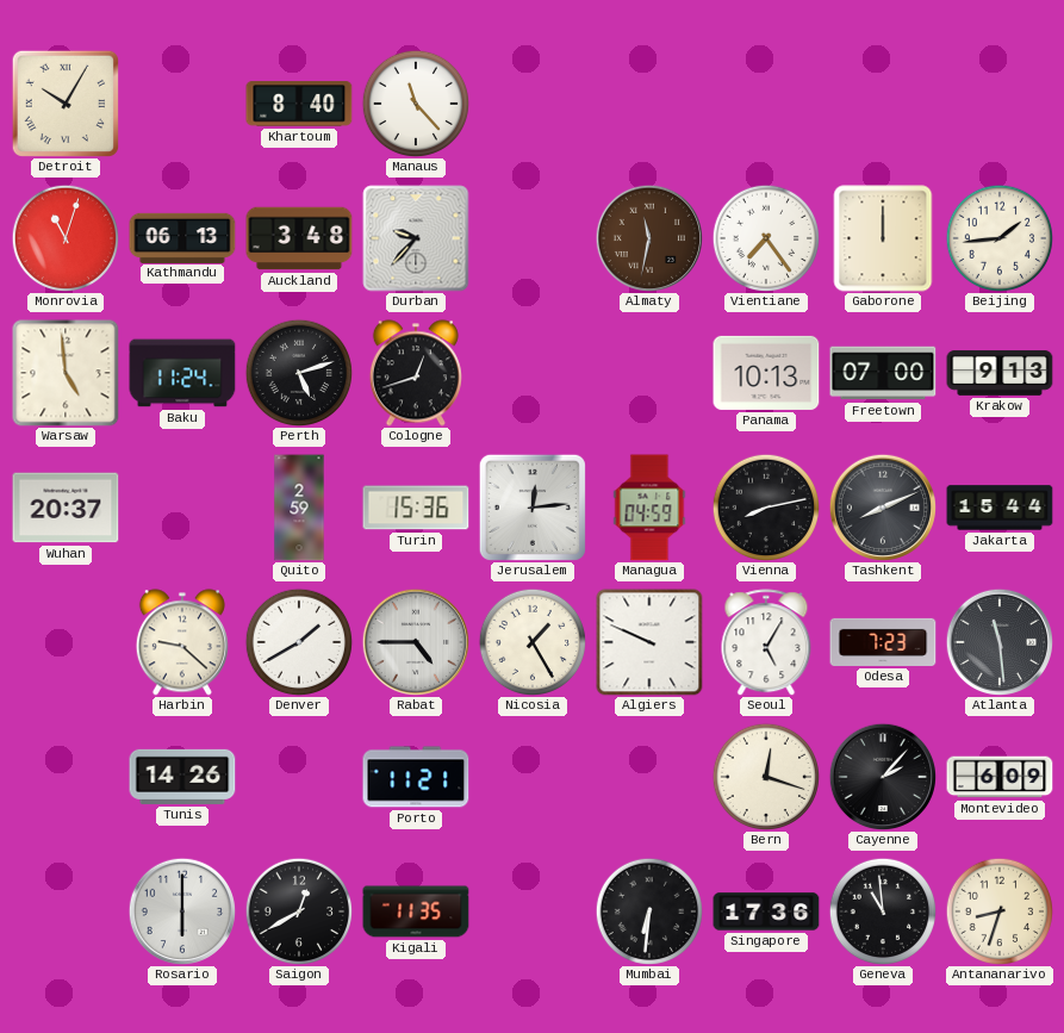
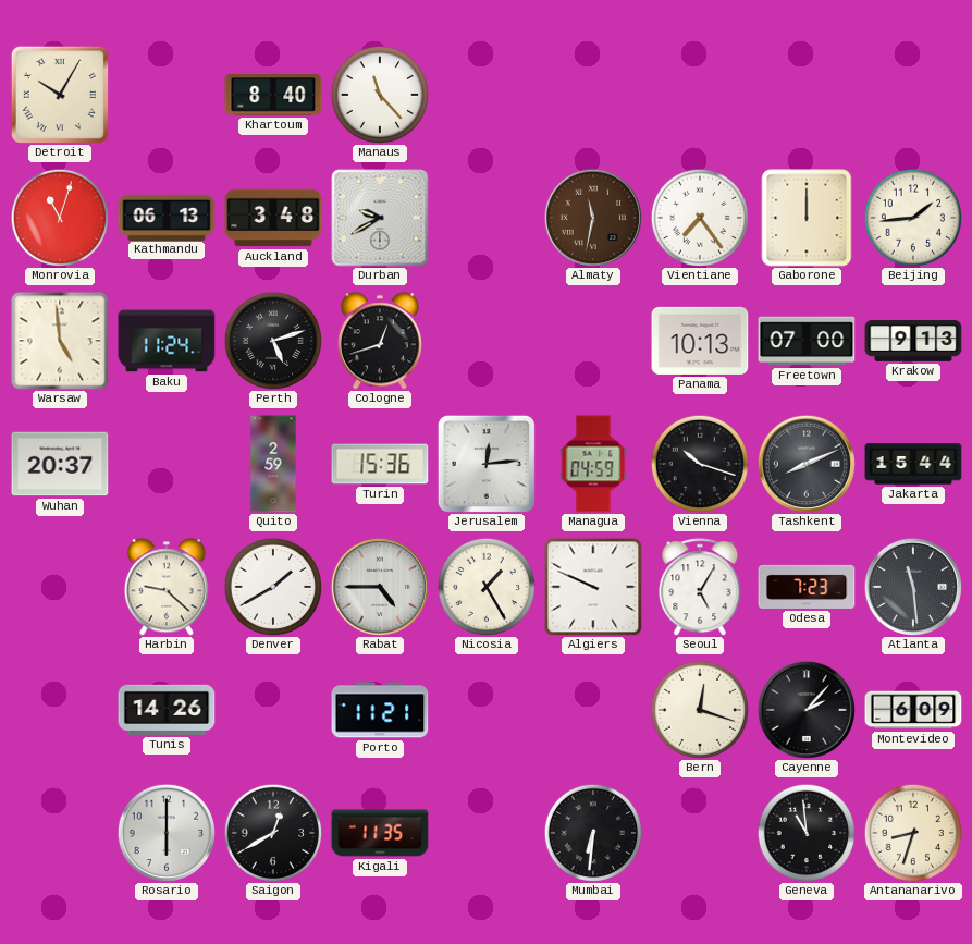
Durban: 9:37 -> 9:40 (380, 218)
Vienna: 8:13 -> 10:18 (700, 464)
Singapore: 17:36 -> none (766, 911)
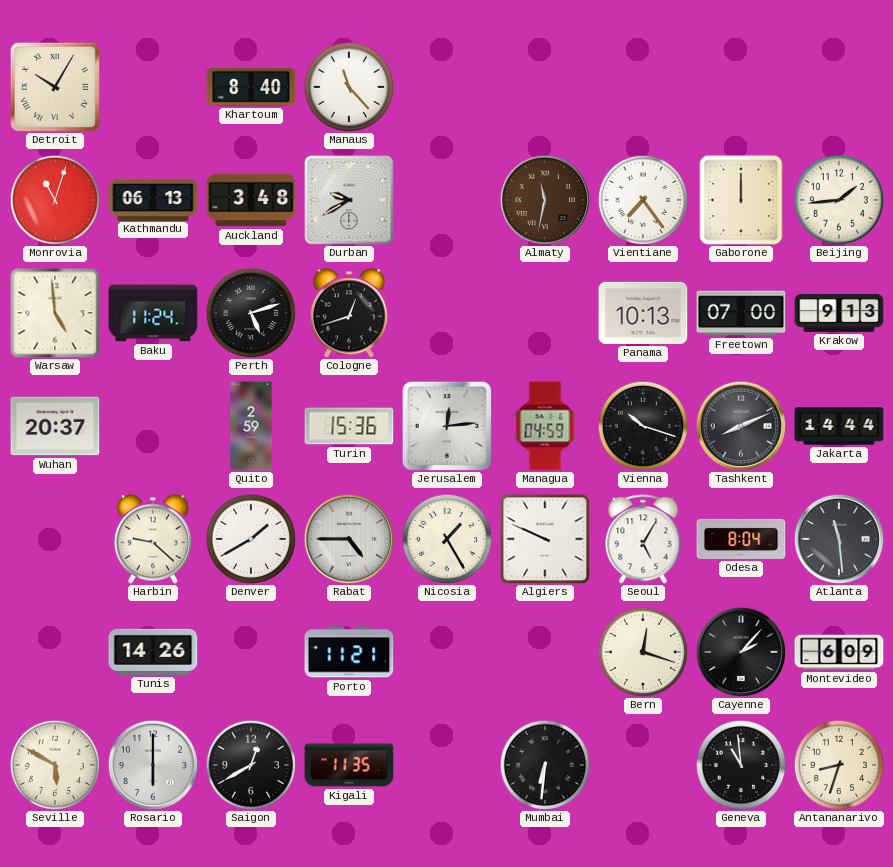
Jakarta: 15:44 -> 14:44 (839, 426)
Odesa: 7:23 -> 8:04 (741, 539)
Seville: none -> 5:50 (55, 765)
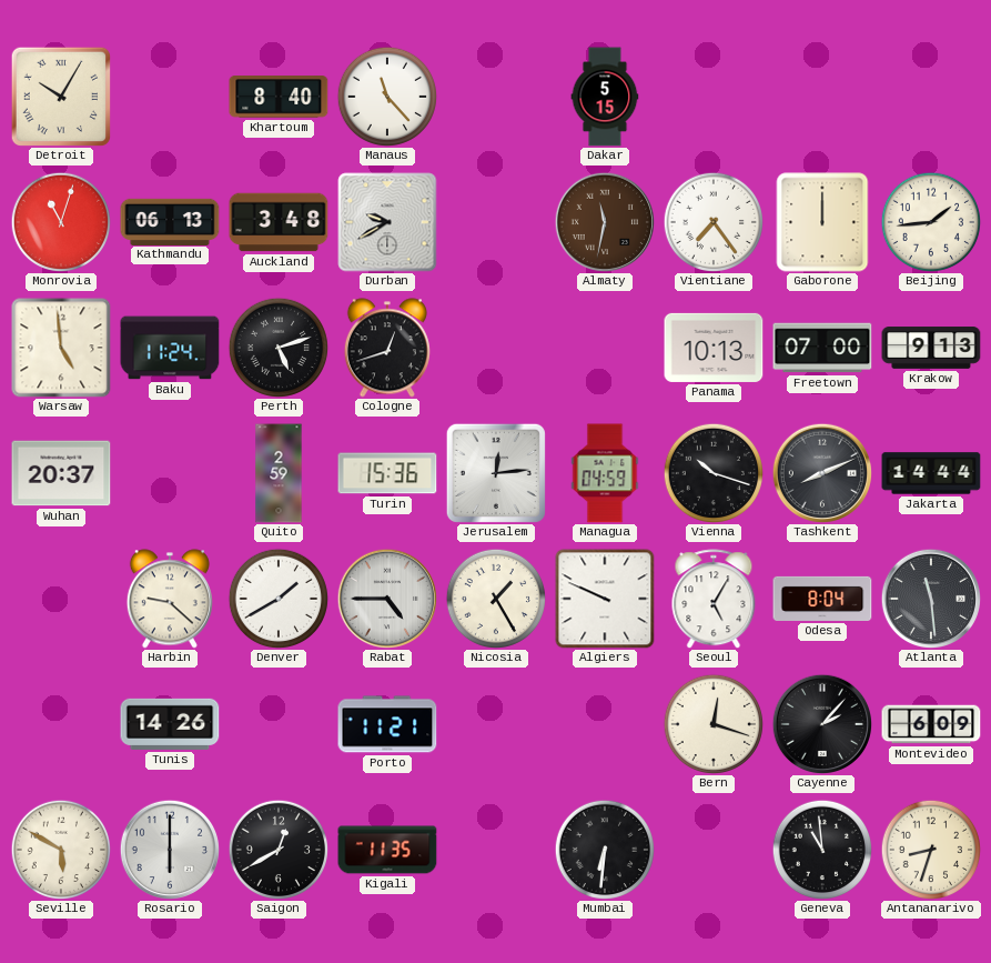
Dakar: none -> 5:15 (605, 97)
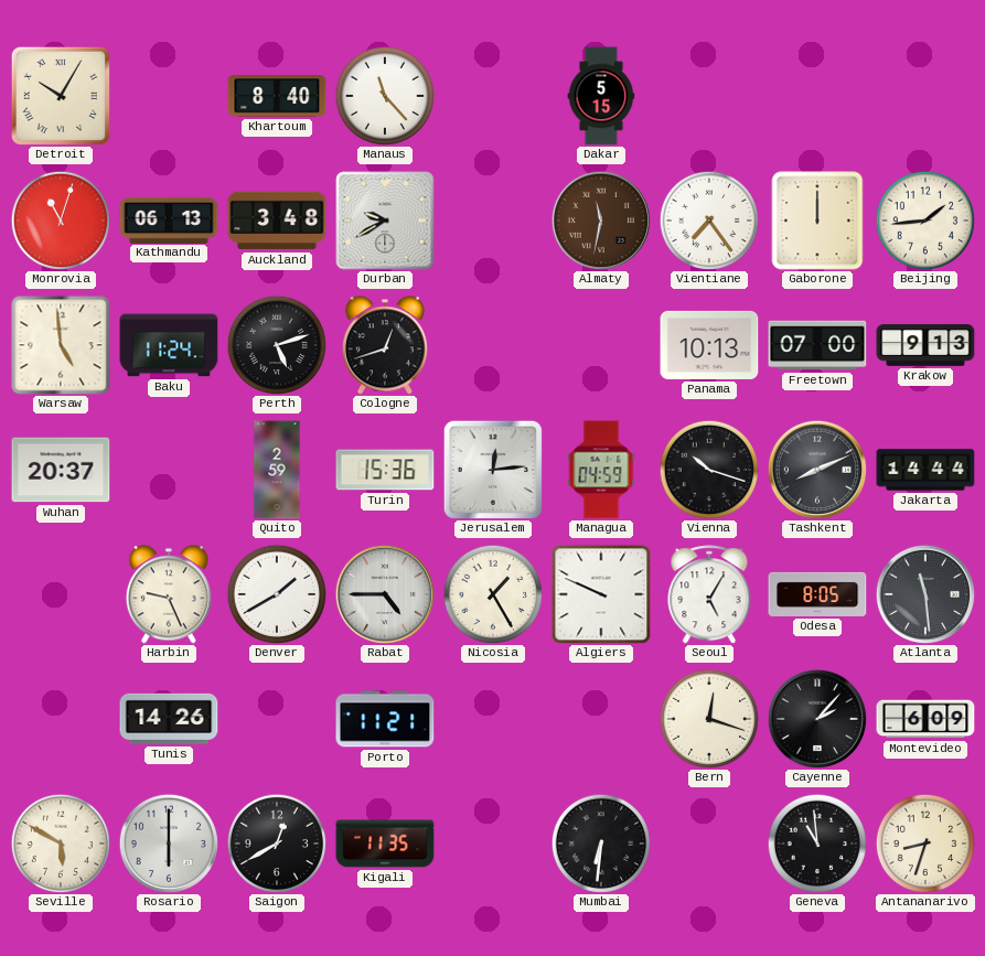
Harbin: 9:22 -> 9:26 (169, 594)
Odesa: 8:04 -> 8:05 (817, 594)
